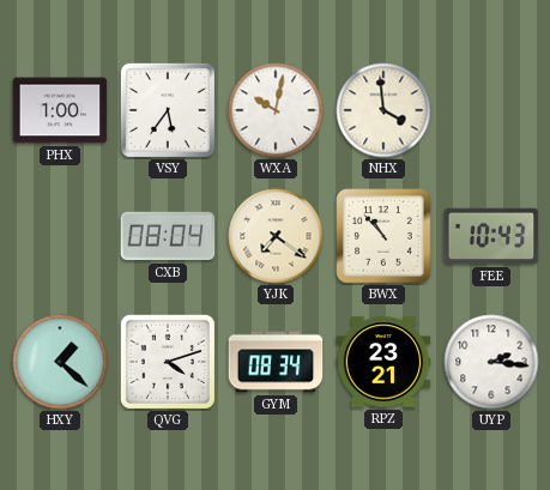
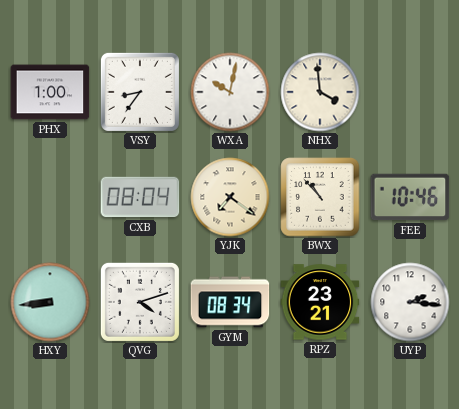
VSY: 5:36 -> 8:36 (140, 92)
FEE: 10:43 -> 10:46 (410, 197)
HXY: 1:22 -> 8:44 (50, 302)
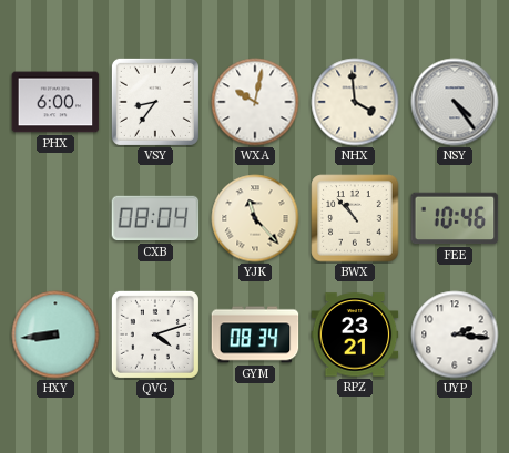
PHX: 1:00 -> 6:00 (55, 102)
NSY: none -> 4:24 (455, 102)
YJK: 7:21 -> 11:23 (255, 218)
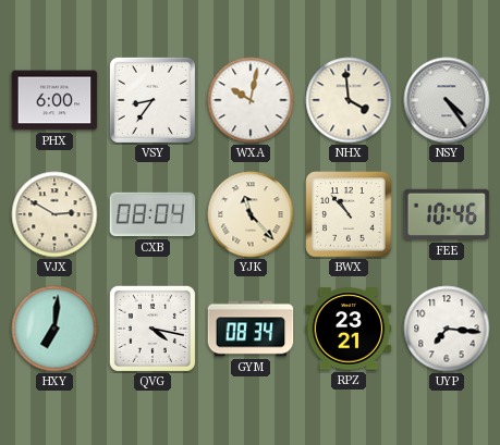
VJX: none -> 2:50 (54, 214)
HXY: 8:44 -> 7:01 (54, 329)
QVG: 4:12 -> 4:17 (153, 329)
UYP: 2:16 -> 7:16 (447, 329)
